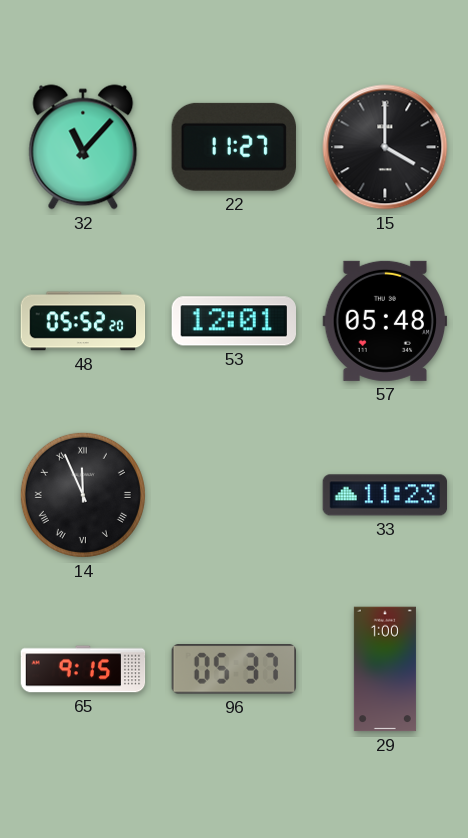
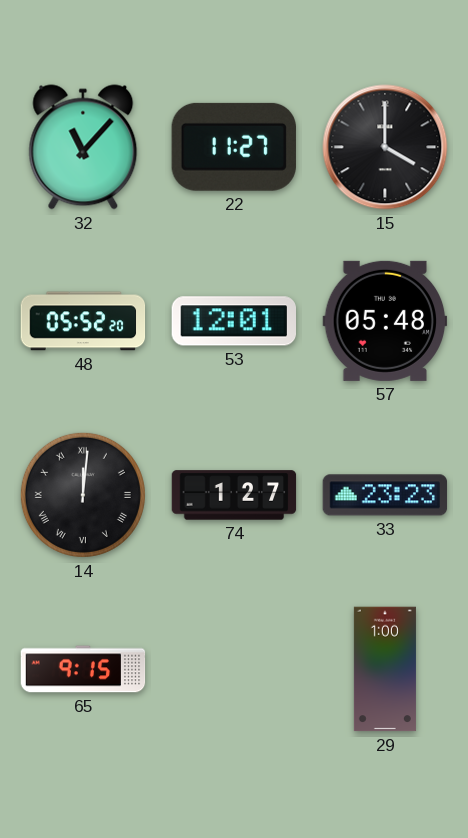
14: 11:56 -> 12:01 (83, 495)
74: none -> 1:27 (234, 495)
33: 11:23 -> 23:23 (385, 495)
96: 05:37 -> none (233, 669)
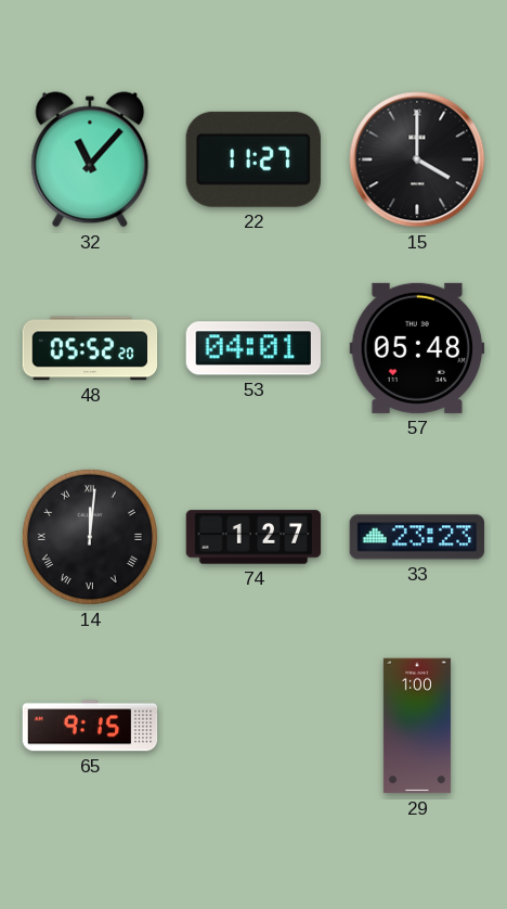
53: 12:01 -> 04:01 (252, 348)
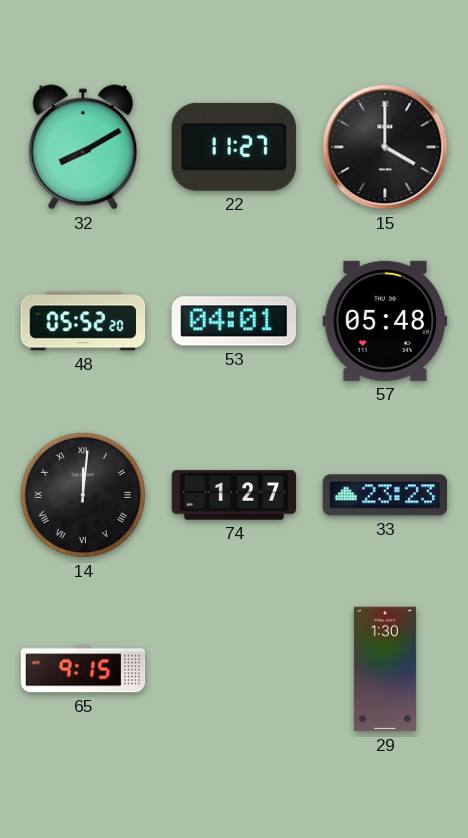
32: 11:07 -> 8:10 (83, 147)
29: 1:00 -> 1:30 (385, 669)
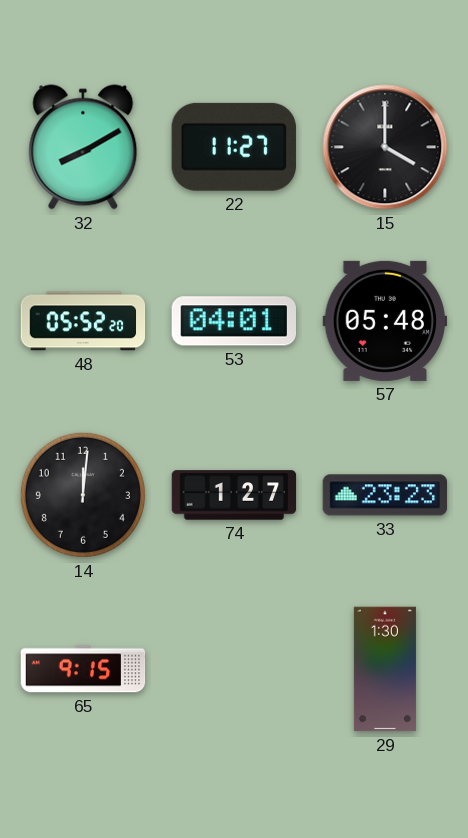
14 numerals: Roman -> Arabic (83, 495)
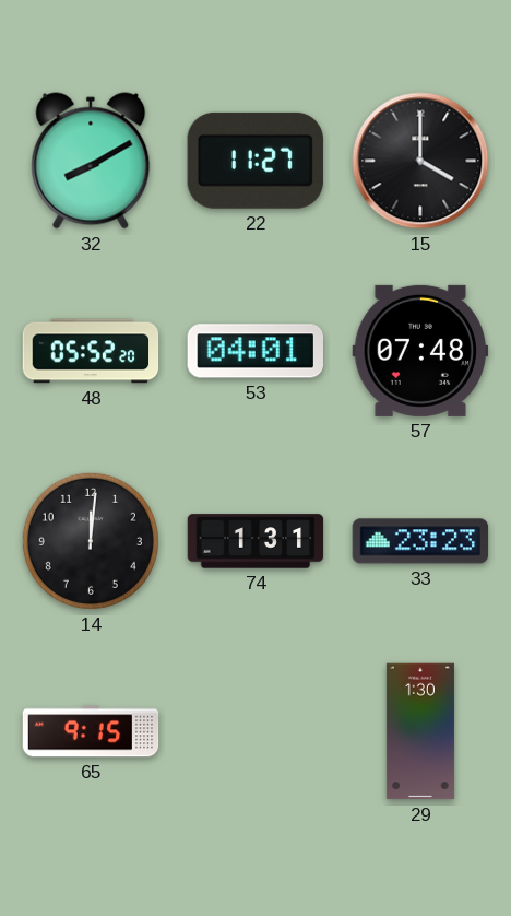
57: 05:48 -> 07:48 (420, 351)
74: 1:27 -> 1:31 (255, 541)
